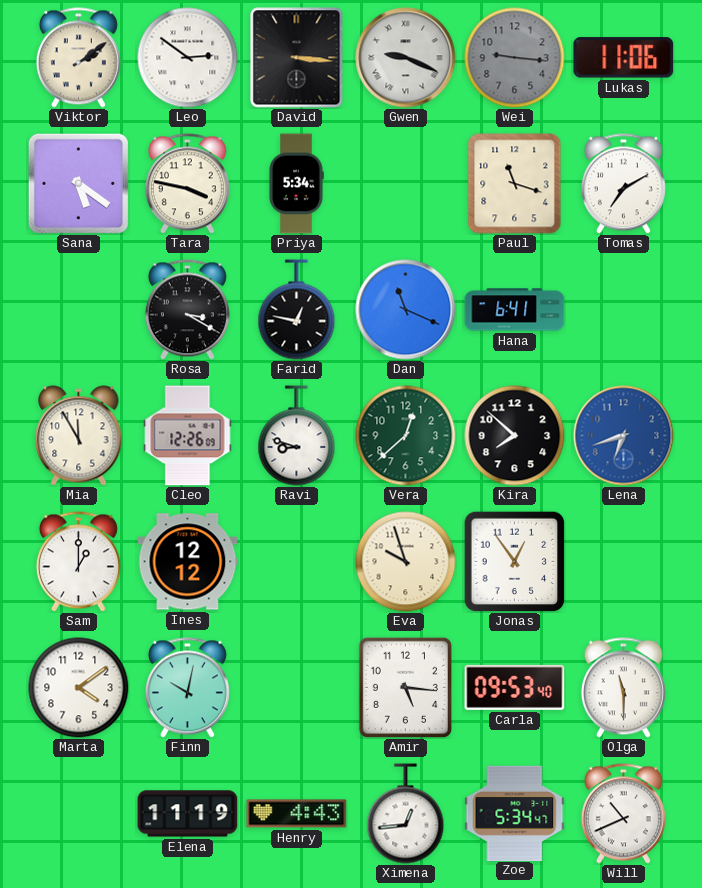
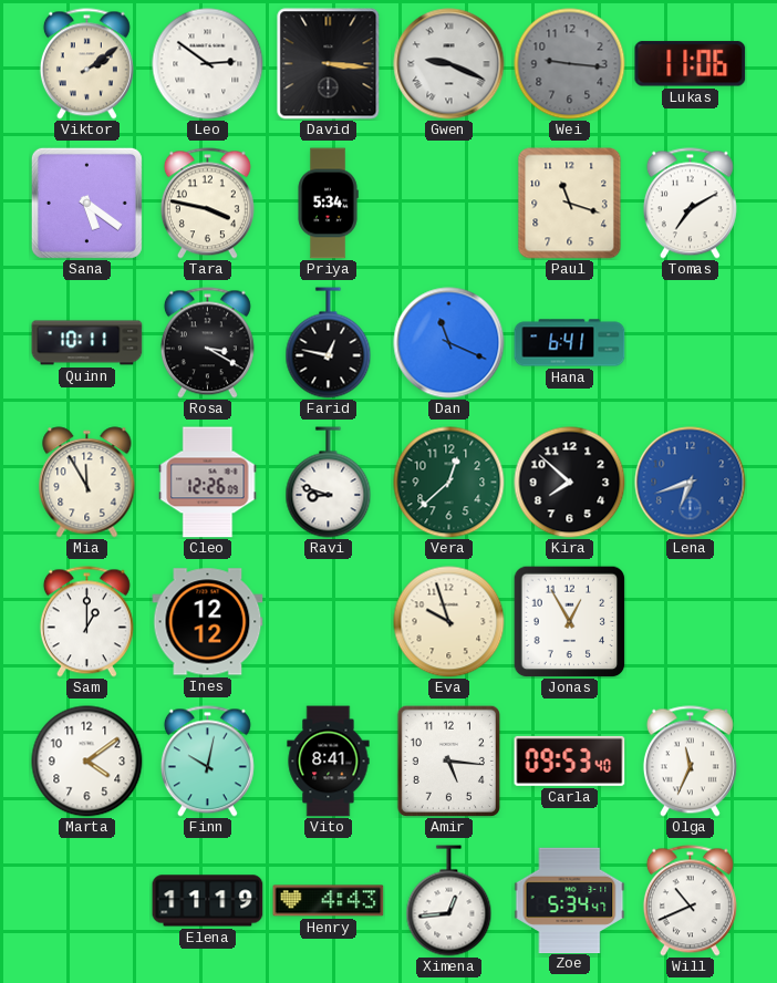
Quinn: none -> 10:11 (87, 343)
Jonas: 12:54 -> 12:55 (569, 621)
Vito: none -> 8:41 (329, 762)
Olga: 11:30 -> 11:34 (690, 762)
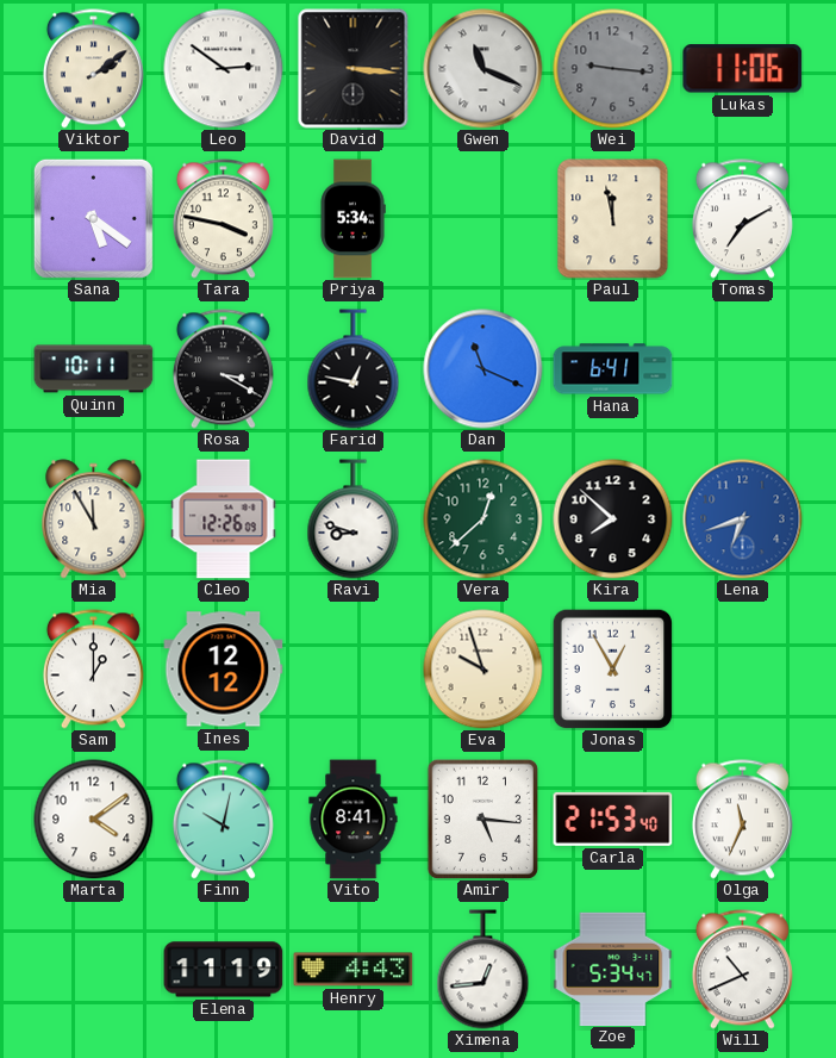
Gwen: 9:19 -> 11:19 (483, 69)
Paul: 11:18 -> 11:58 (613, 219)
Carla: 09:53 -> 21:53 (613, 819)
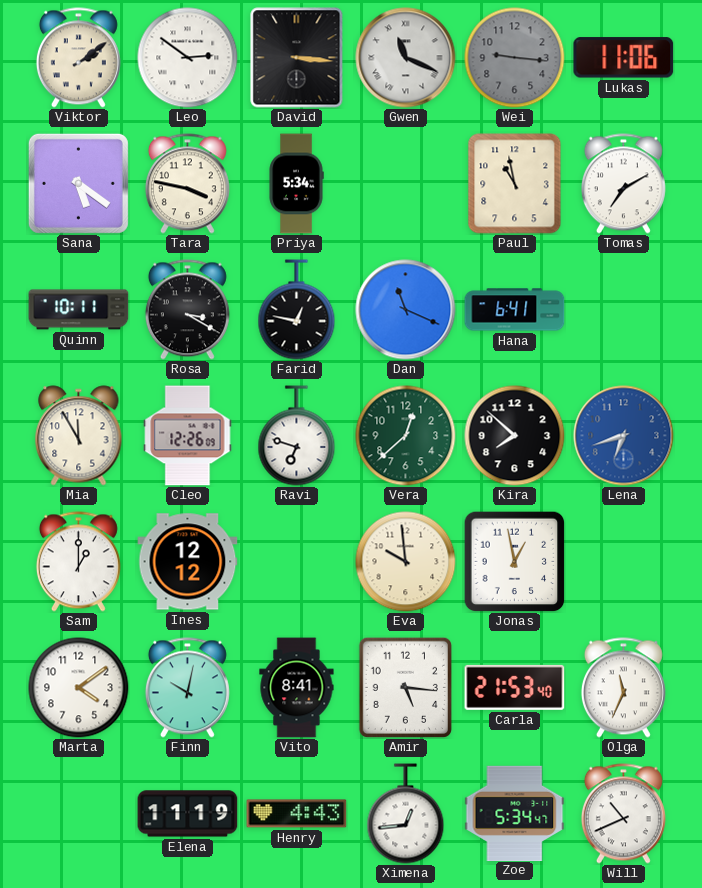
Paul: 11:58 -> 10:58 (515, 184)
Ravi: 8:48 -> 6:48 (297, 436)
Eva: 9:57 -> 9:59 (406, 562)
Jonas: 12:55 -> 12:58 (514, 561)
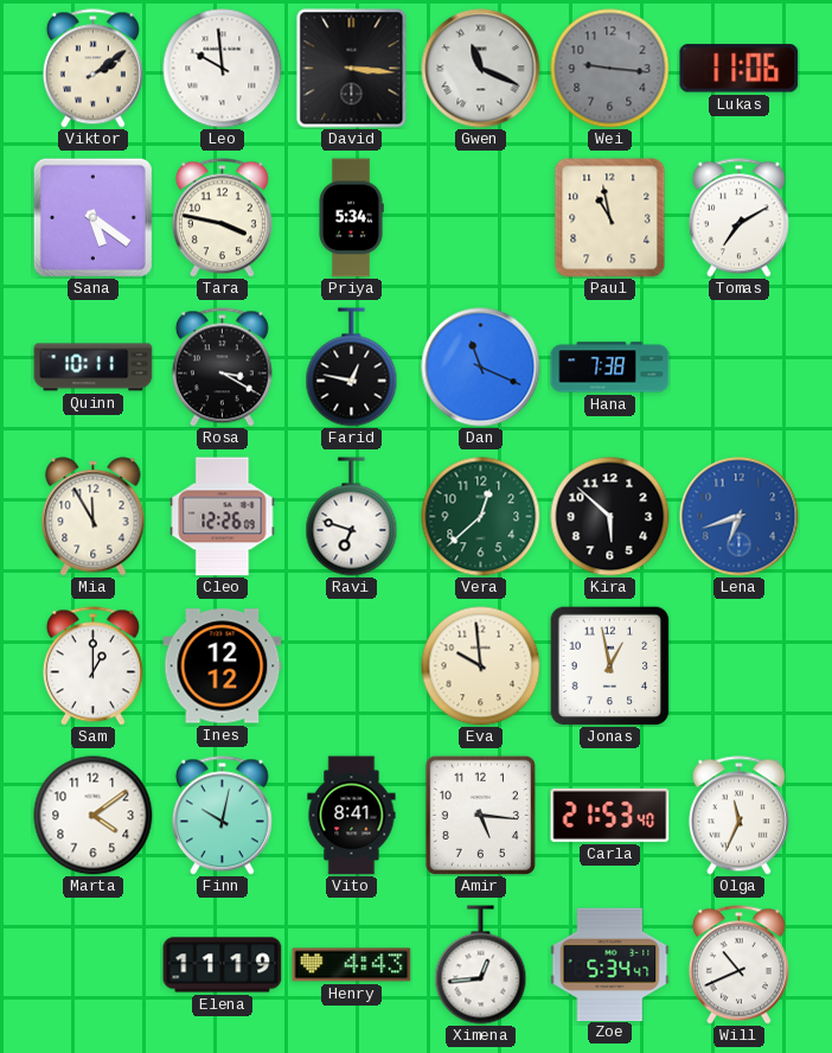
Leo: 2:51 -> 9:59 (223, 69)
Hana: 6:41 -> 7:38 (610, 368)
Kira: 7:52 -> 5:52 (610, 517)
